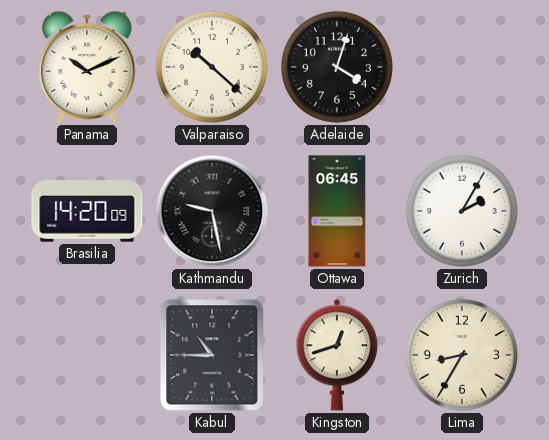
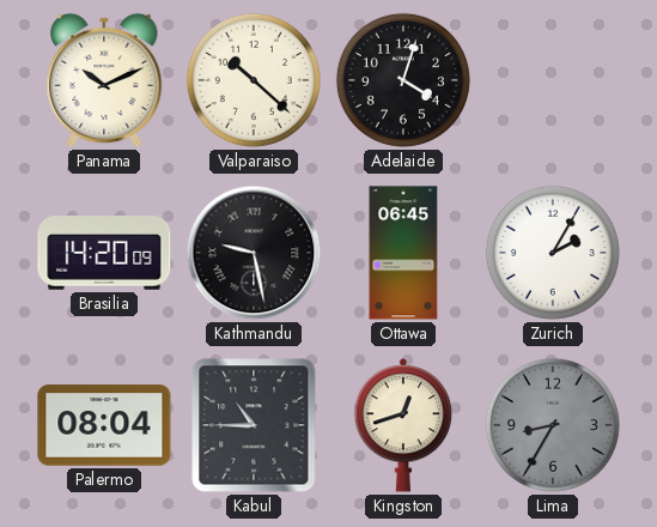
Palermo: none -> 08:04 (104, 425)
Lima dial: cream -> grey (553, 425)
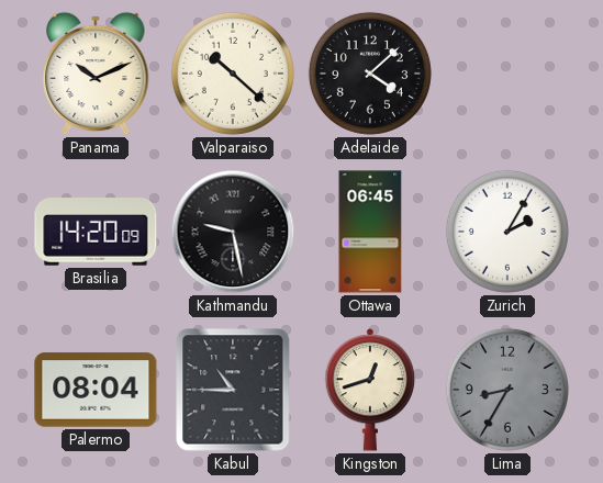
Adelaide: 4:03 -> 4:08 (370, 74)
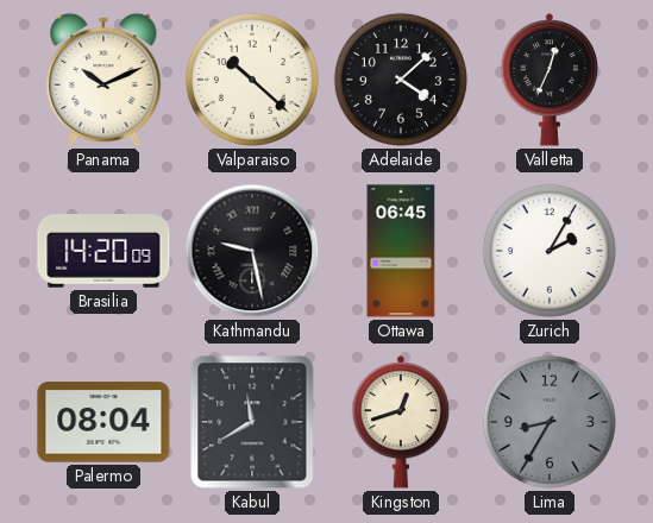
Valletta: none -> 12:34 (550, 80)
Kabul: 10:45 -> 11:40 (252, 422)
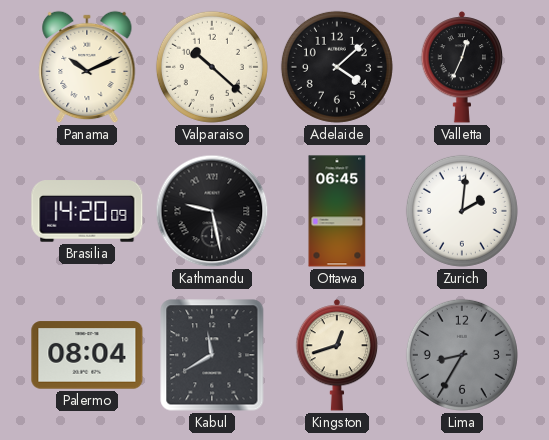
Zurich: 2:05 -> 2:01 (462, 211)
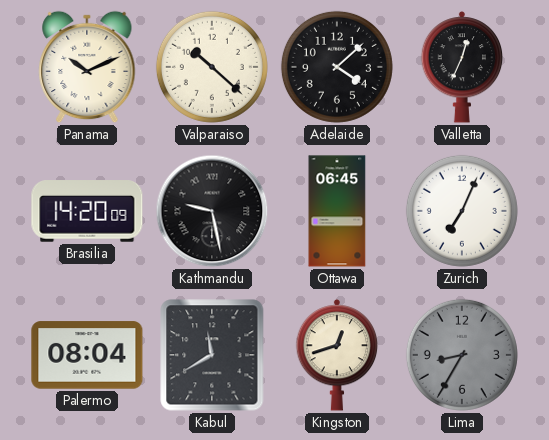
Zurich: 2:01 -> 7:04 (462, 211)
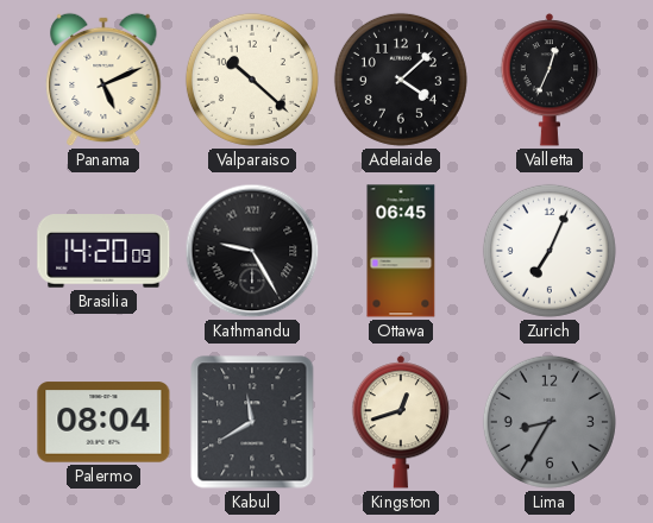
Panama: 10:11 -> 5:11 (103, 80)
Kathmandu: 9:28 -> 9:25 (252, 251)
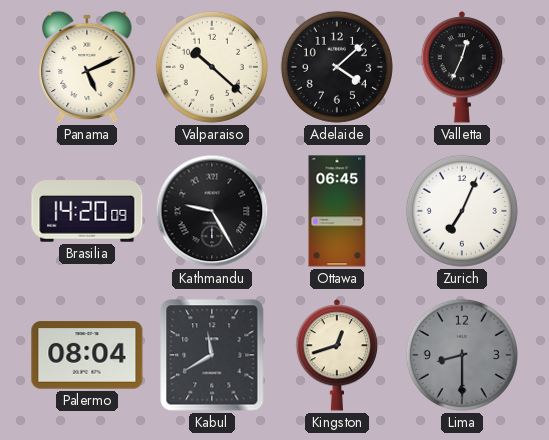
Lima: 8:35 -> 8:30 (462, 355)
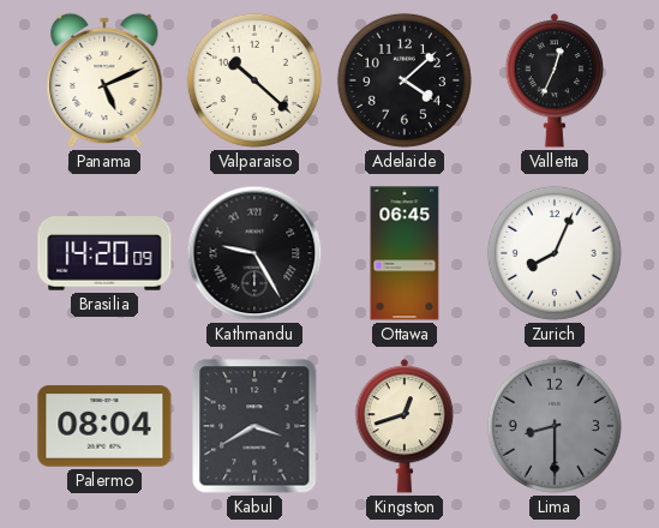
Zurich: 7:04 -> 8:04 (555, 253)
Kabul: 11:40 -> 3:40 (254, 426)
